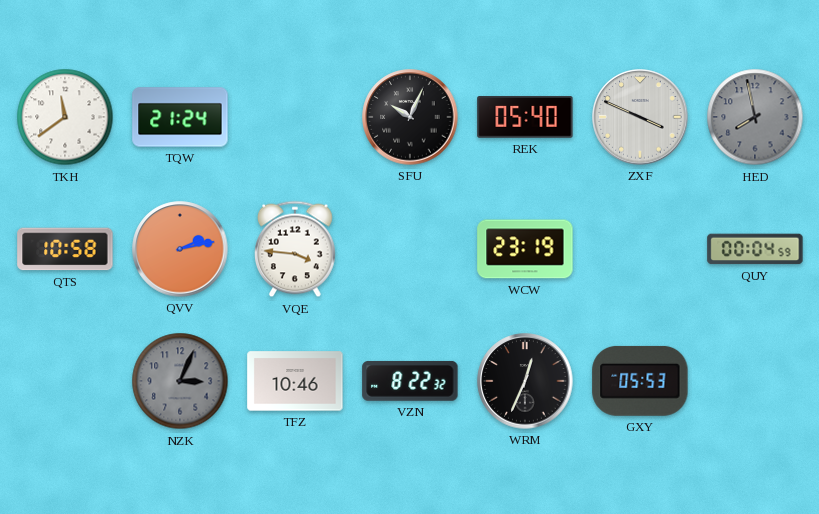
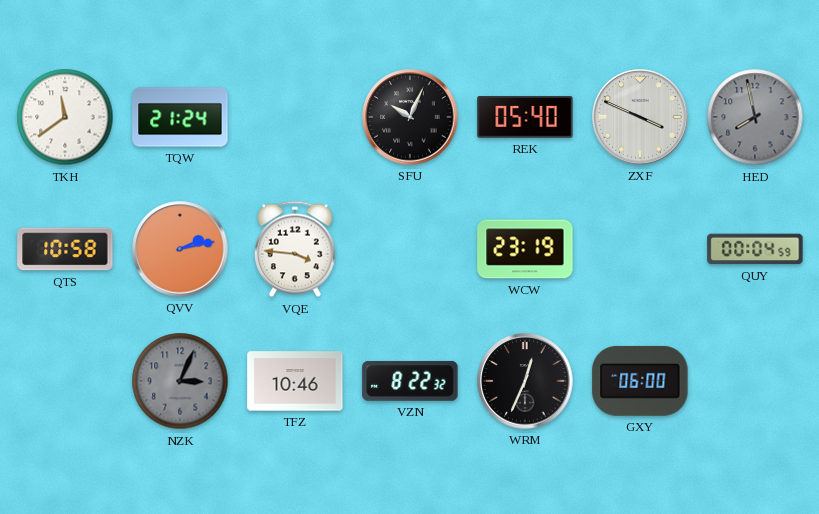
GXY: 05:53 -> 06:00 (640, 381)
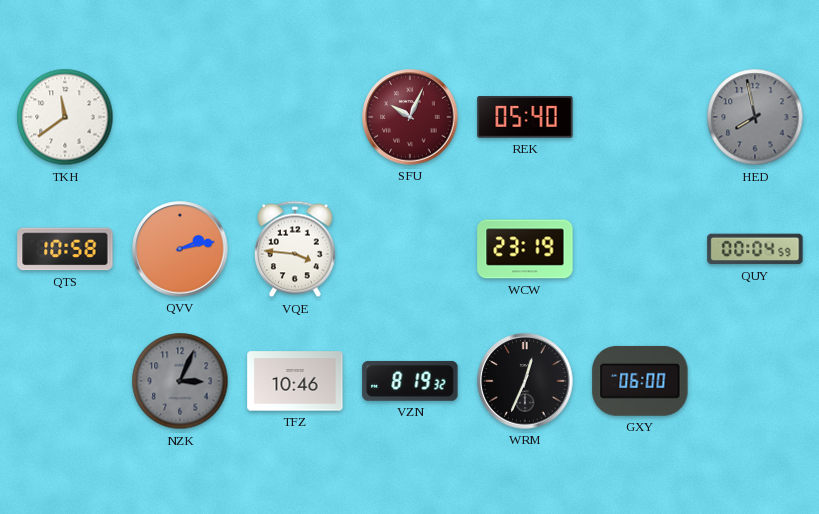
TQW: 21:24 -> none (180, 117)
SFU dial: black -> burgundy (410, 117)
ZXF: 3:49 -> none (640, 117)
VZN: 8:22 -> 8:19 (410, 381)
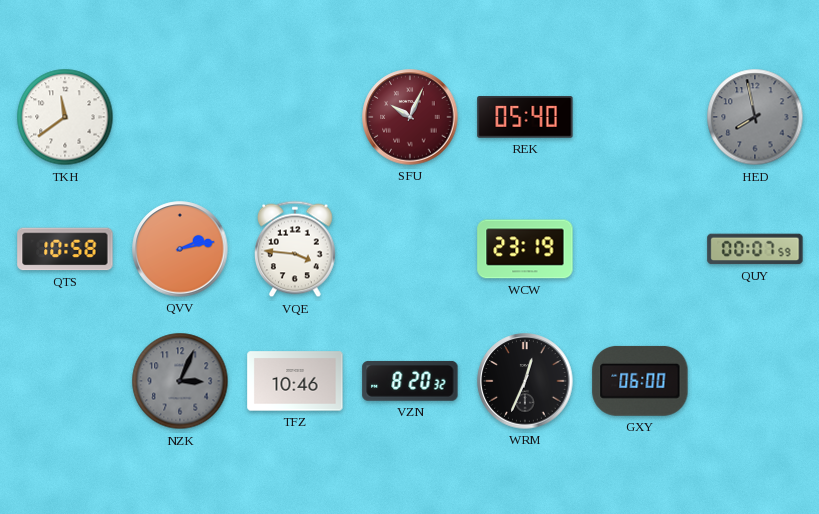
QUY: 00:04 -> 00:07 (755, 249)
VZN: 8:19 -> 8:20 (410, 381)
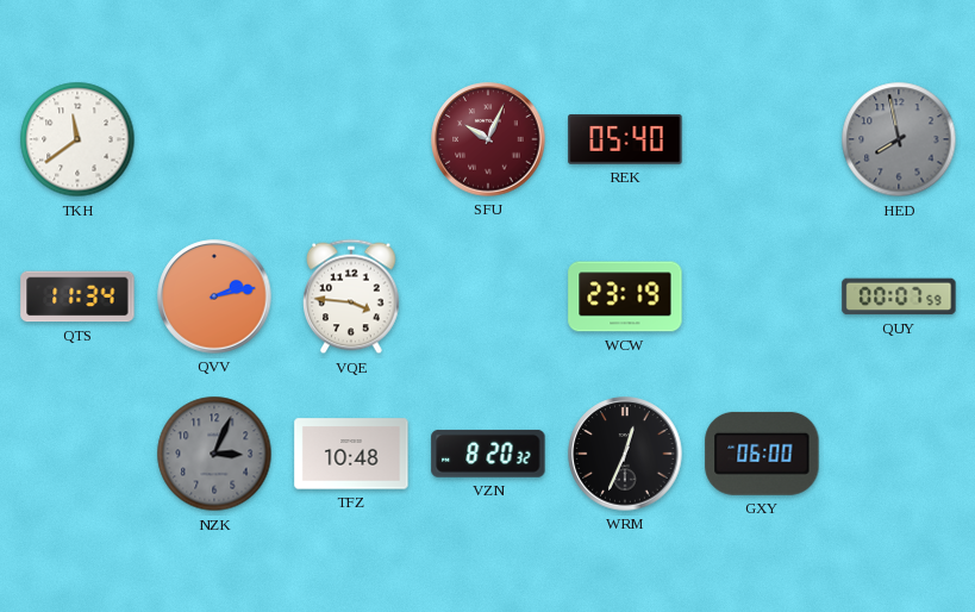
QTS: 10:58 -> 11:34 (77, 296)
TFZ: 10:46 -> 10:48 (351, 454)
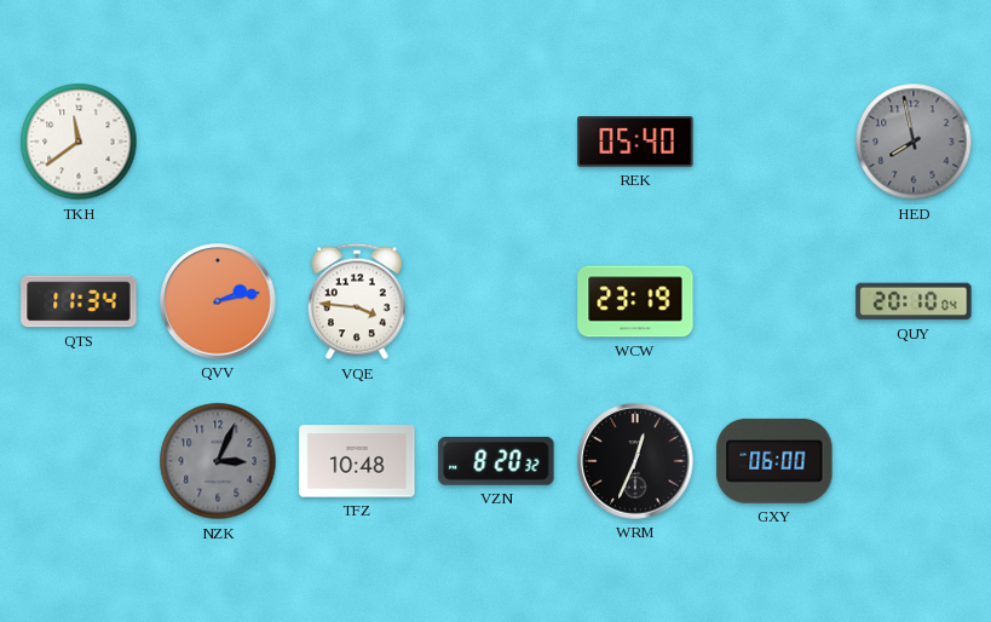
SFU: 10:04 -> none (488, 139)
QUY: 00:07 -> 20:10 (914, 301)
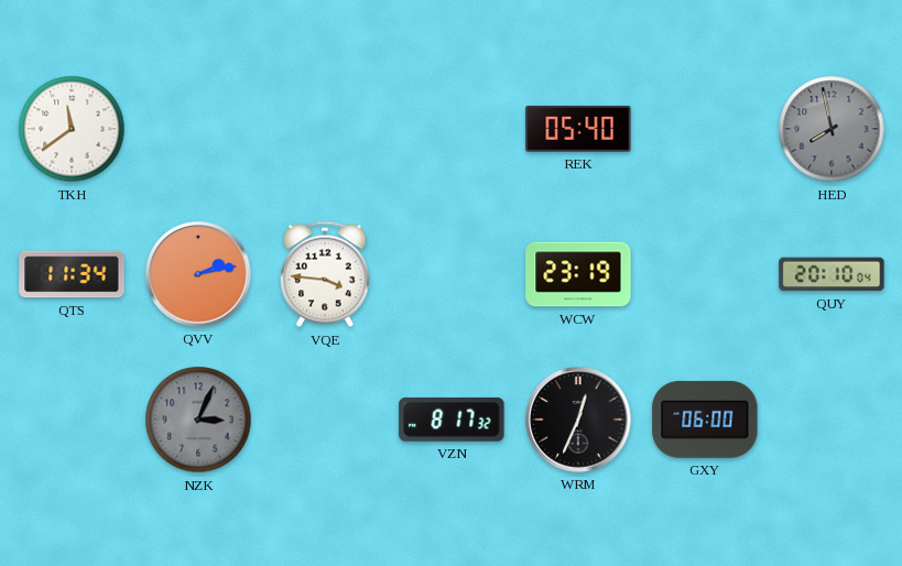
TFZ: 10:48 -> none (357, 461)
VZN: 8:20 -> 8:17 (452, 420)
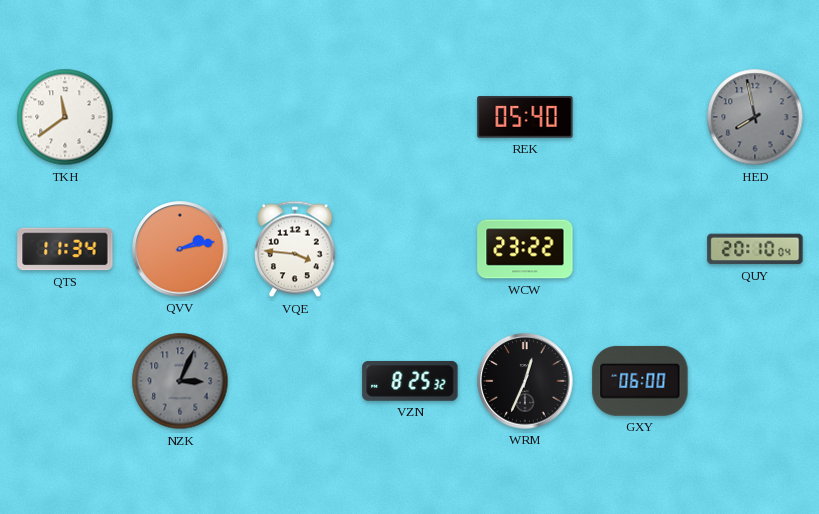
WCW: 23:19 -> 23:22 (525, 249)
VZN: 8:17 -> 8:25 (410, 381)
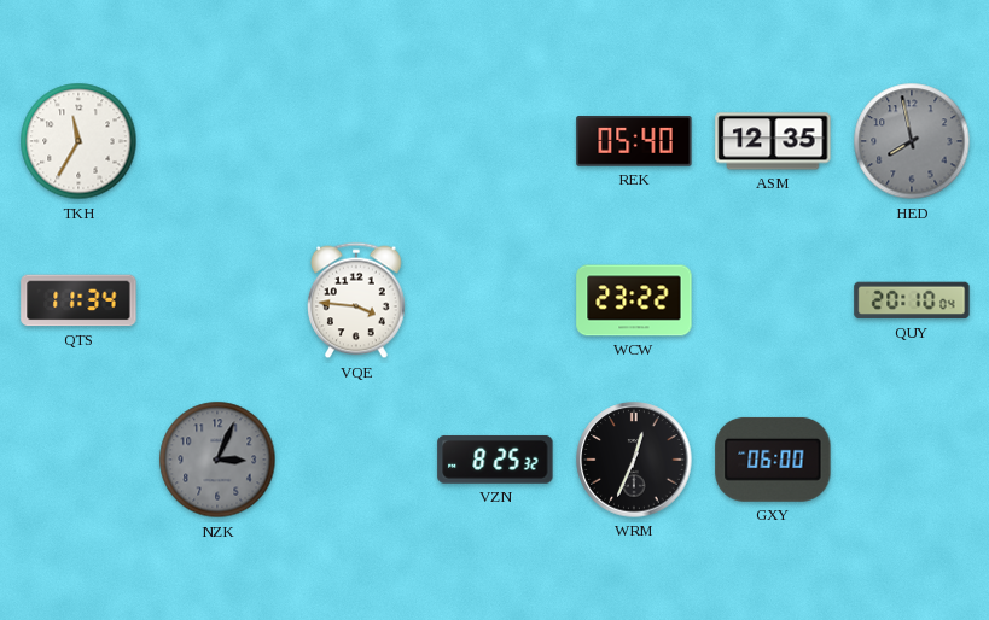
TKH: 11:39 -> 11:35 (78, 141)
ASM: none -> 12:35 (773, 141)
QVV: 2:13 -> none (180, 249)
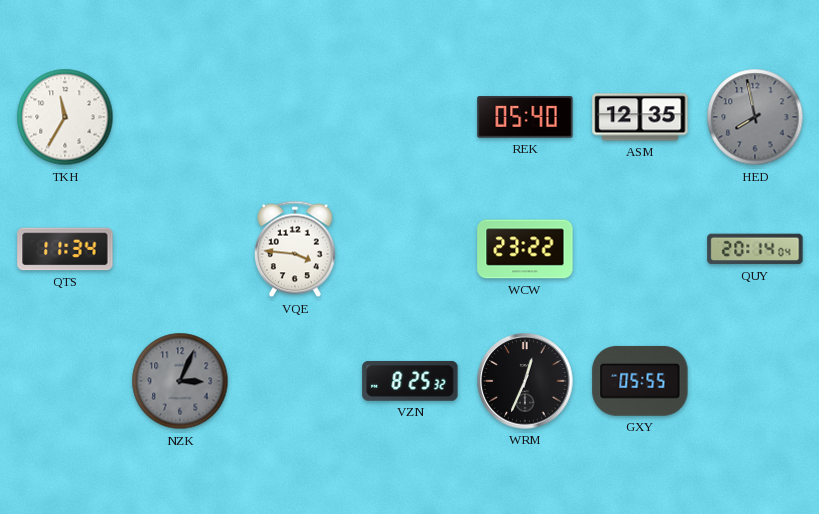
QUY: 20:10 -> 20:14 (755, 249)
GXY: 06:00 -> 05:55 (640, 381)
